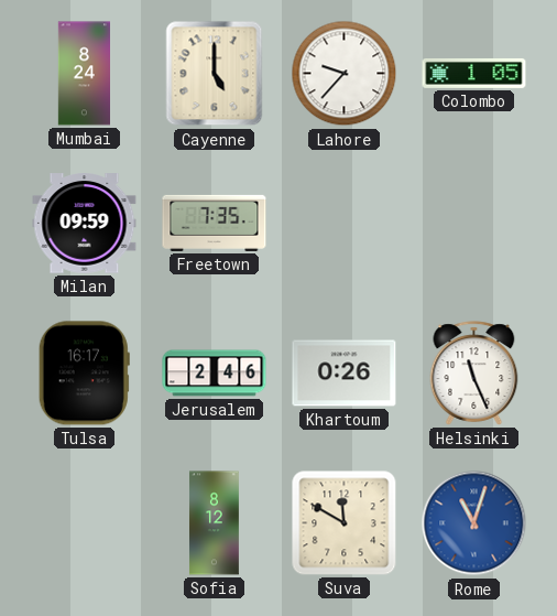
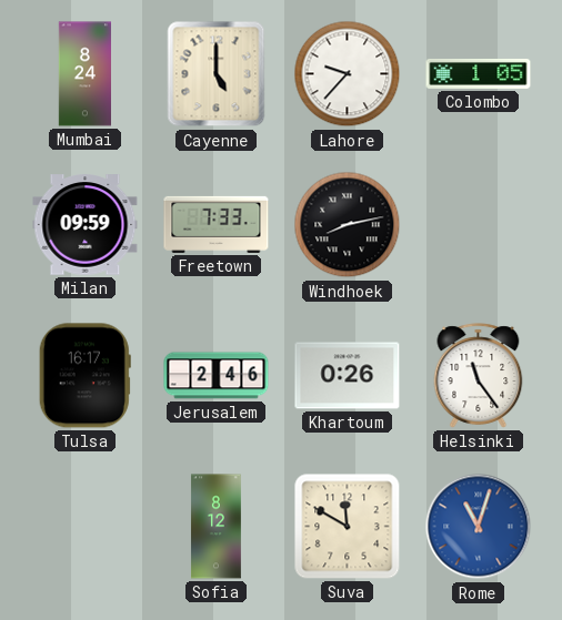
Freetown: 7:35 -> 7:33 (217, 224)
Windhoek: none -> 8:13 (348, 225)
Helsinki: 11:26 -> 11:24 (479, 376)
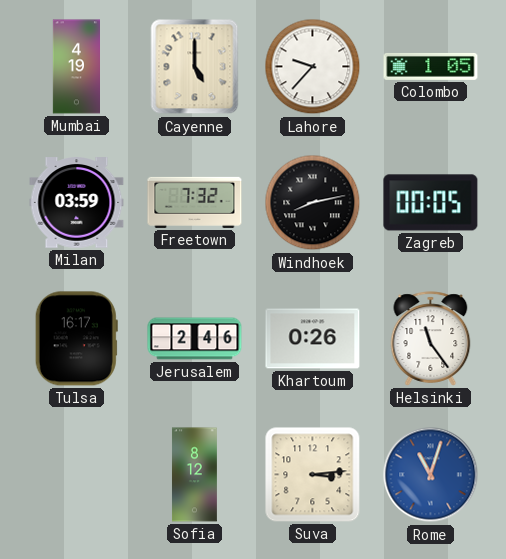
Mumbai: 8:24 -> 4:19 (76, 67)
Milan: 09:59 -> 03:59 (77, 203)
Freetown: 7:33 -> 7:32 (195, 202)
Zagreb: none -> 00:05 (431, 203)
Suva: 11:50 -> 3:14 (313, 475)
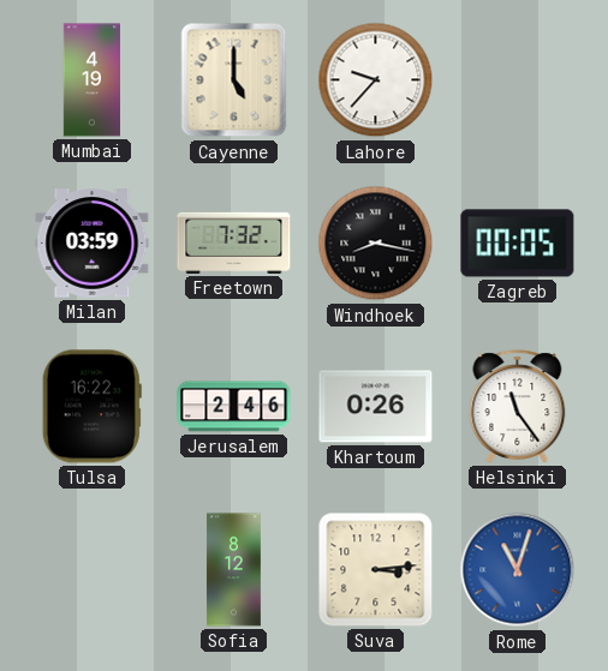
Colombo: 1:05 -> none (431, 66)
Windhoek: 8:13 -> 8:17 (376, 244)
Tulsa: 16:17 -> 16:22 (91, 407)
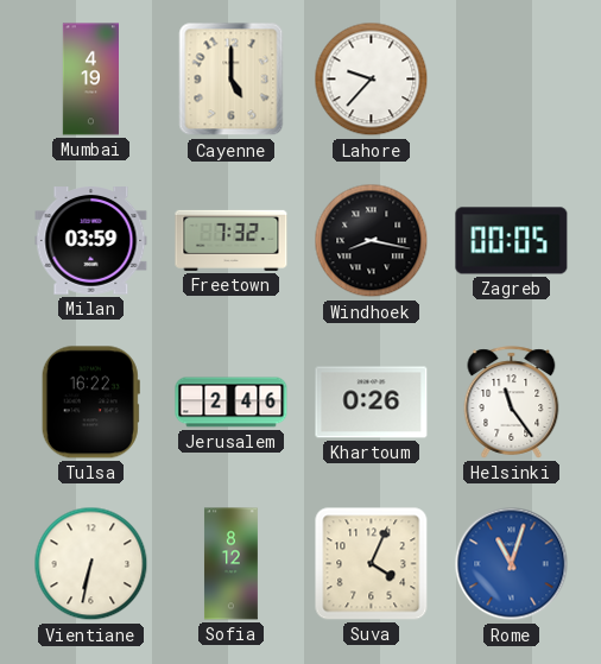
Vientiane: none -> 6:32 (91, 564)
Suva: 3:14 -> 4:04 (372, 564)
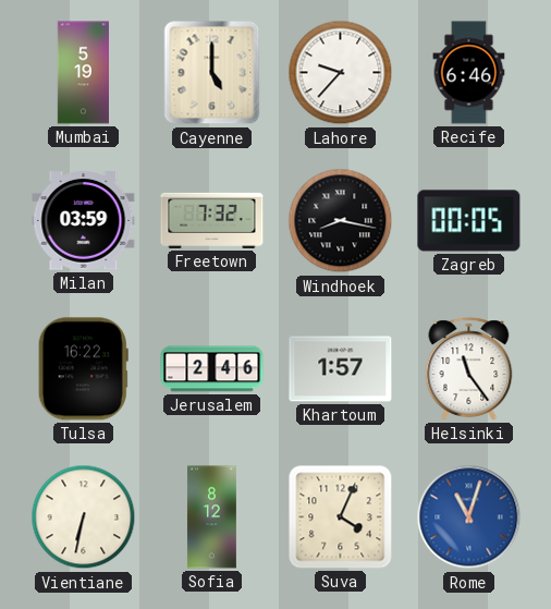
Mumbai: 4:19 -> 5:19 (83, 73)
Recife: none -> 6:46 (469, 73)
Khartoum: 0:26 -> 1:57 (341, 369)
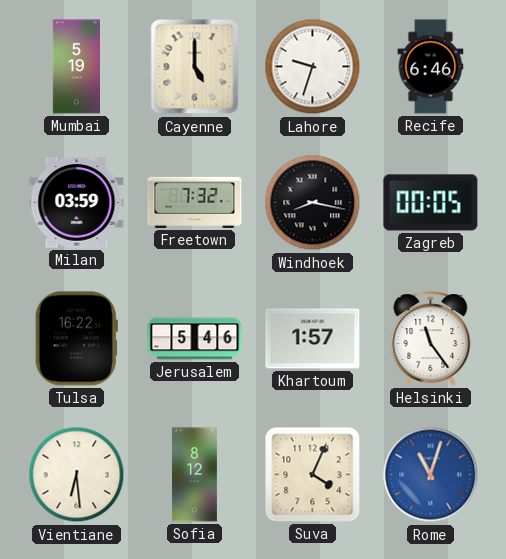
Lahore: 9:37 -> 9:33 (313, 67)
Jerusalem: 2:46 -> 5:46 (195, 339)
Vientiane: 6:32 -> 6:29 (77, 475)
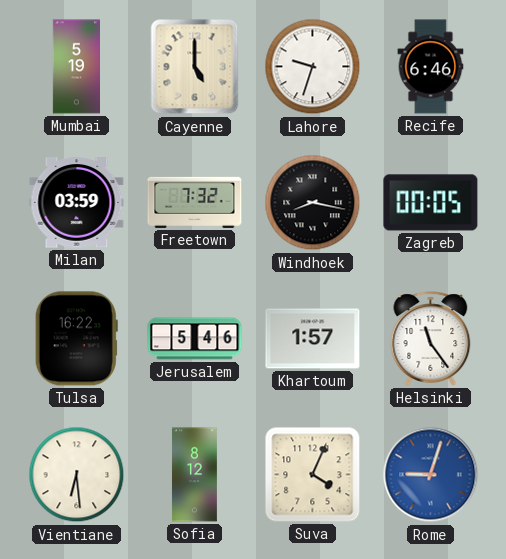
Rome: 11:03 -> 9:03 (431, 475)
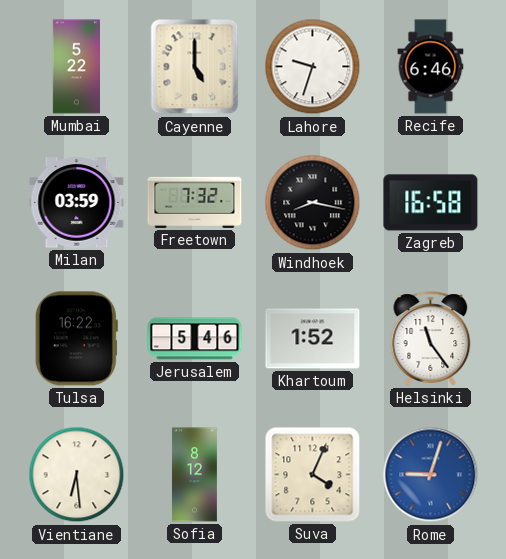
Mumbai: 5:19 -> 5:22 (76, 67)
Zagreb: 00:05 -> 16:58 (431, 203)
Khartoum: 1:57 -> 1:52 (313, 339)
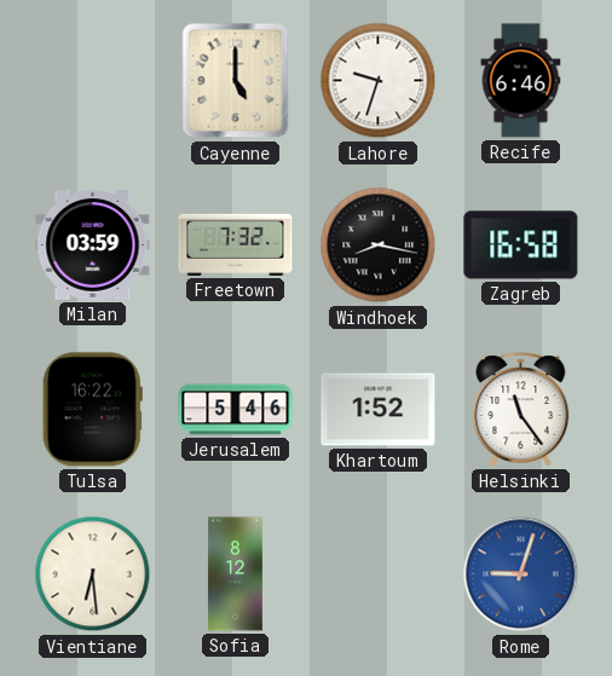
Mumbai: 5:22 -> none (76, 67)
Suva: 4:04 -> none (313, 475)
